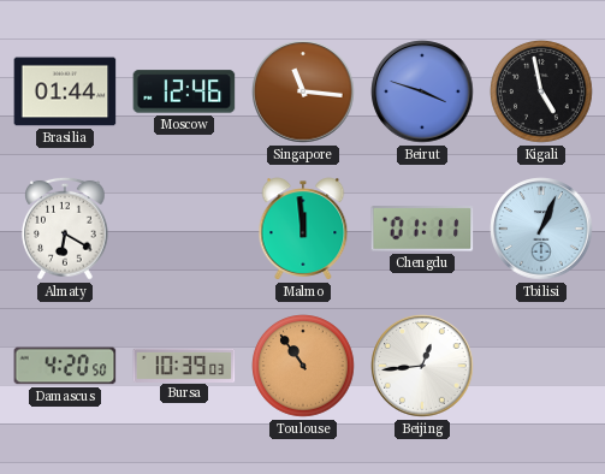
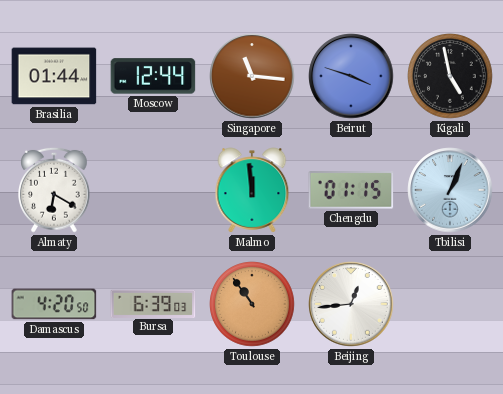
Moscow: 12:46 -> 12:44 (153, 76)
Chengdu: 01:11 -> 01:15 (351, 190)
Bursa: 10:39 -> 6:39 (153, 303)
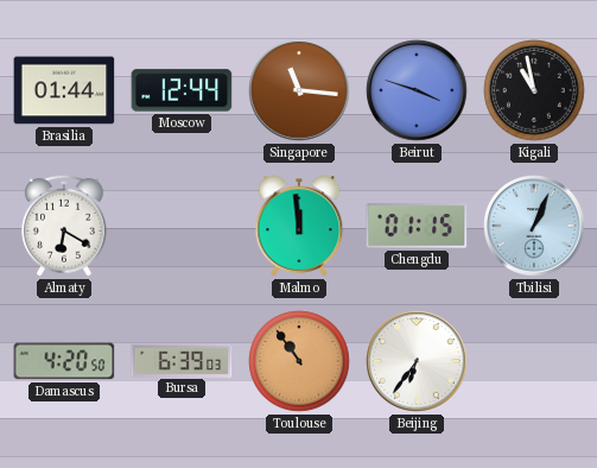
Kigali: 4:58 -> 10:58 (534, 90)
Beijing: 12:44 -> 6:36 (417, 361)
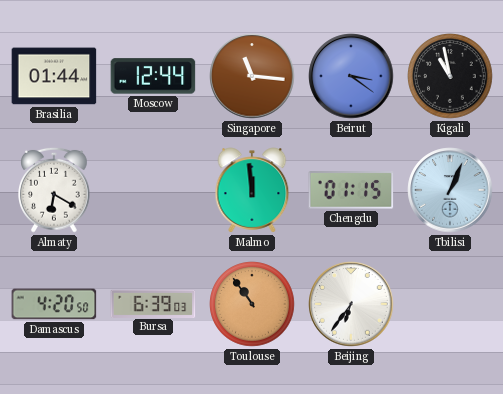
Beirut: 3:48 -> 3:21 (351, 76)
